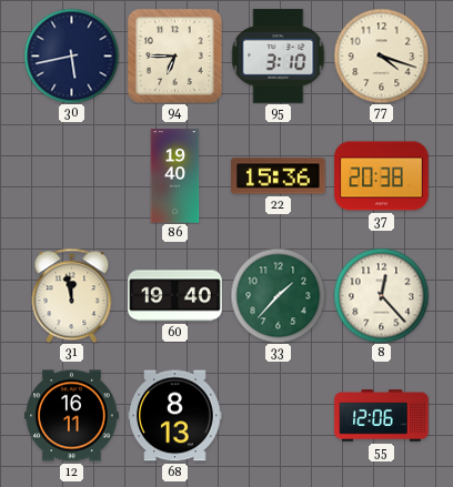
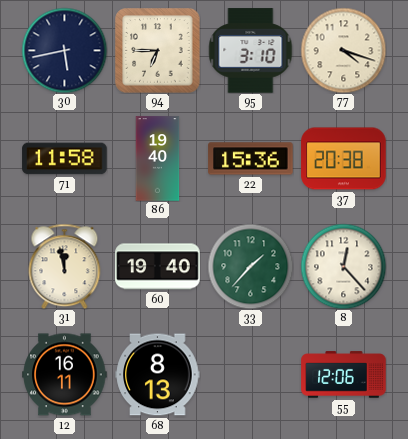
71: none -> 11:58 (65, 159)
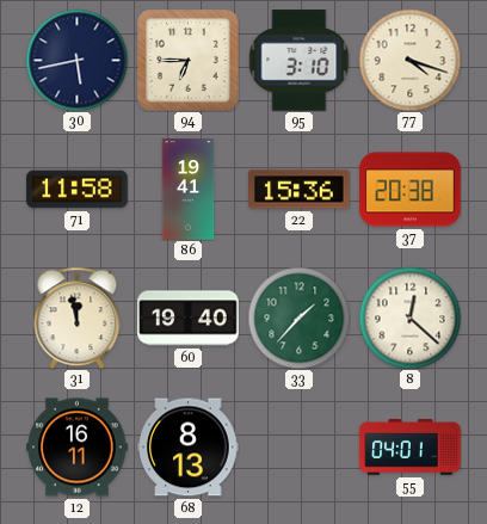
86: 19:40 -> 19:41 (189, 190)
8: 12:23 -> 12:22 (409, 318)
55: 12:06 -> 04:01 (411, 448)
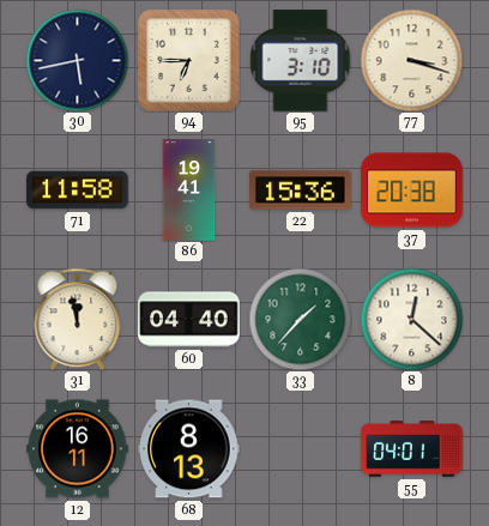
77: 4:18 -> 3:18 (411, 60)
60: 19:40 -> 04:40 (189, 320)
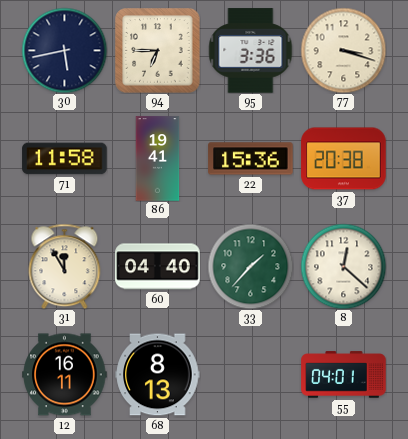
95: 3:10 -> 3:36 (251, 51)
31: 11:58 -> 11:55 (65, 266)
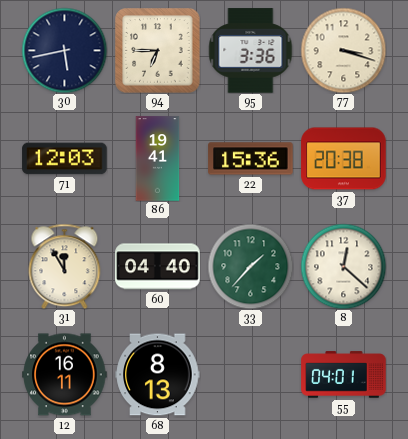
71: 11:58 -> 12:03 (65, 159)
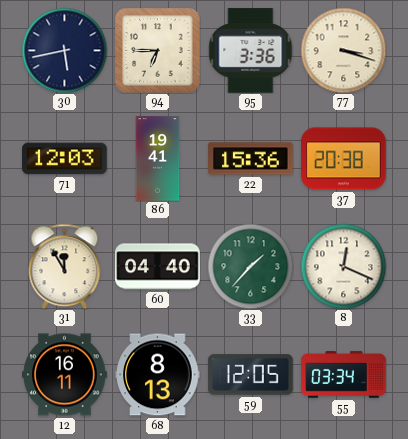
8: 12:22 -> 12:19 (343, 266)
59: none -> 12:05 (251, 375)
55: 04:01 -> 03:34 (344, 375)
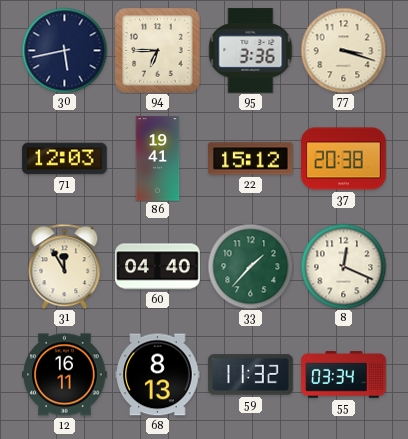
22: 15:36 -> 15:12 (251, 159)
59: 12:05 -> 11:32 (251, 375)
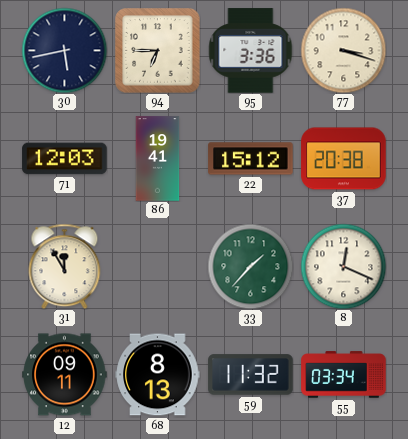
60: 04:40 -> none (158, 267)
12: 16:11 -> 09:11 (65, 375)
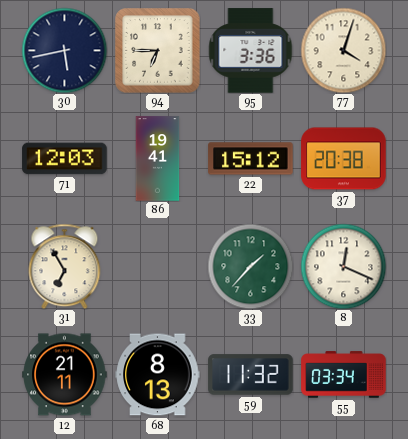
77: 3:18 -> 4:03 (343, 50)
31: 11:55 -> 6:55 (65, 266)
12: 09:11 -> 21:11 (65, 375)
